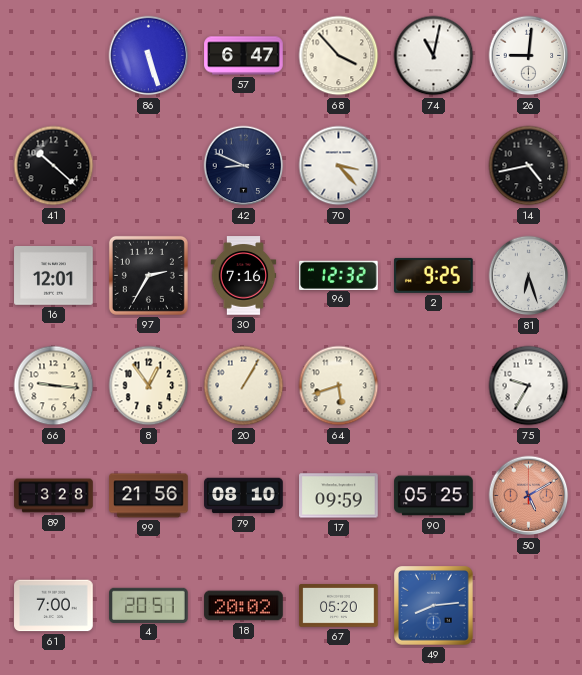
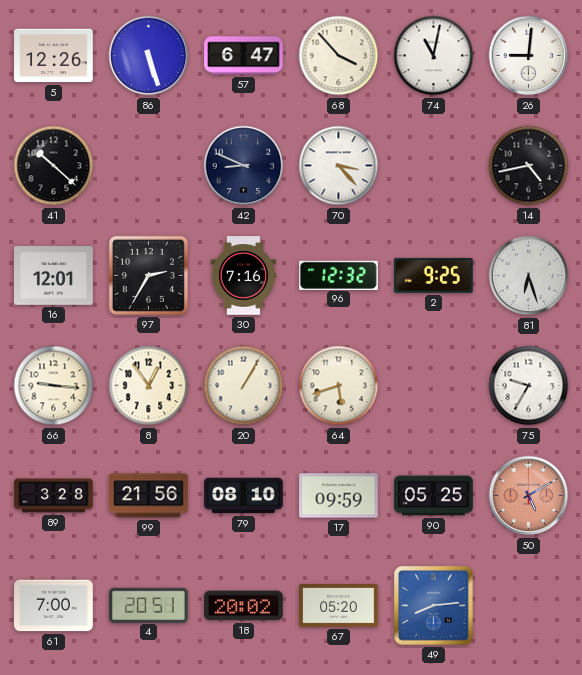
5: none -> 12:26 (54, 56)
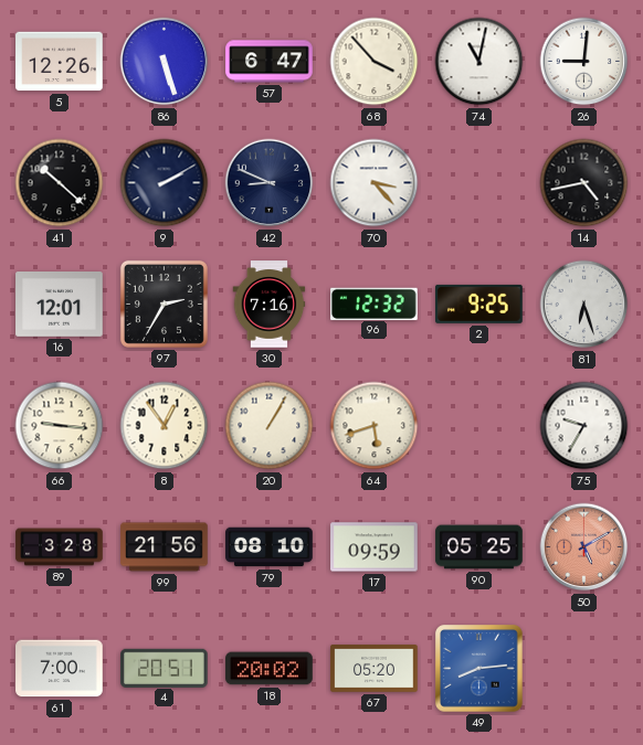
9: none -> 2:10 (165, 183)
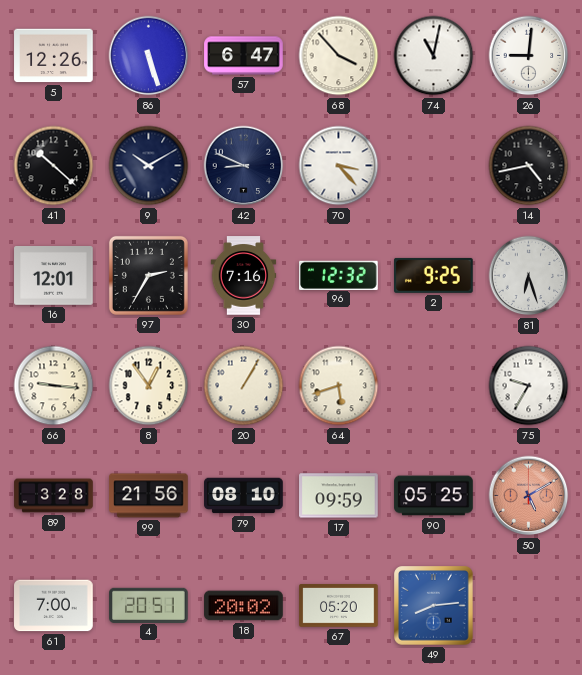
9: 2:10 -> 10:10 (149, 166)
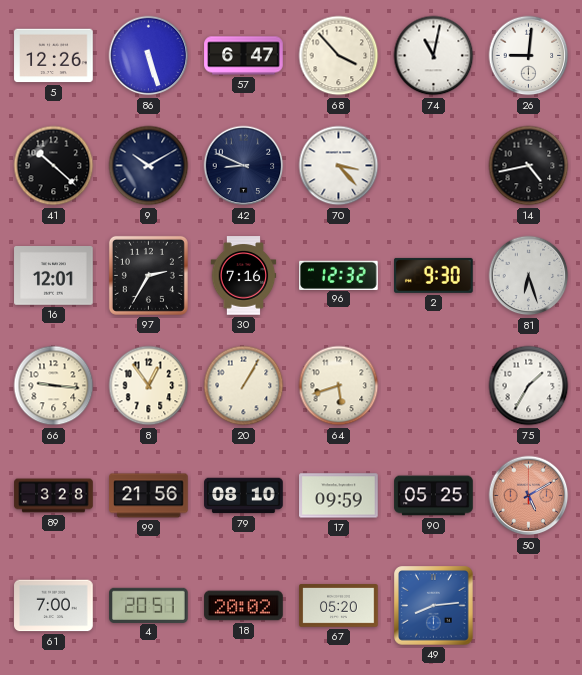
2: 9:25 -> 9:30 (434, 275)
75: 9:35 -> 1:35 (529, 386)
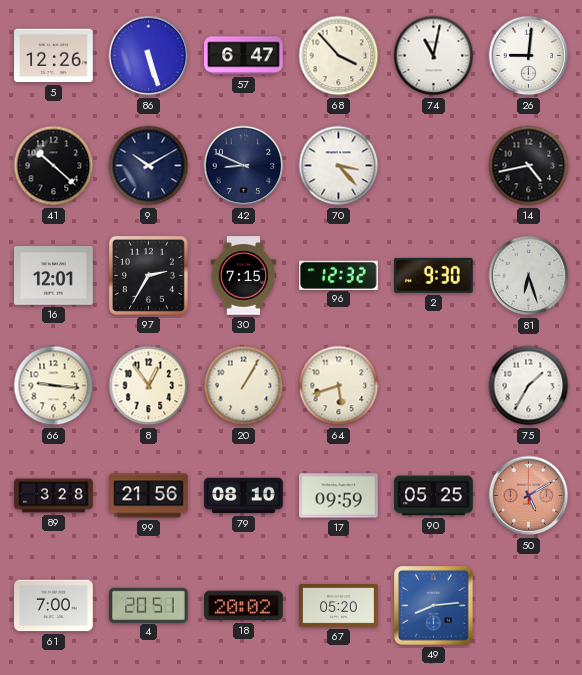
30: 7:16 -> 7:15 (244, 276)
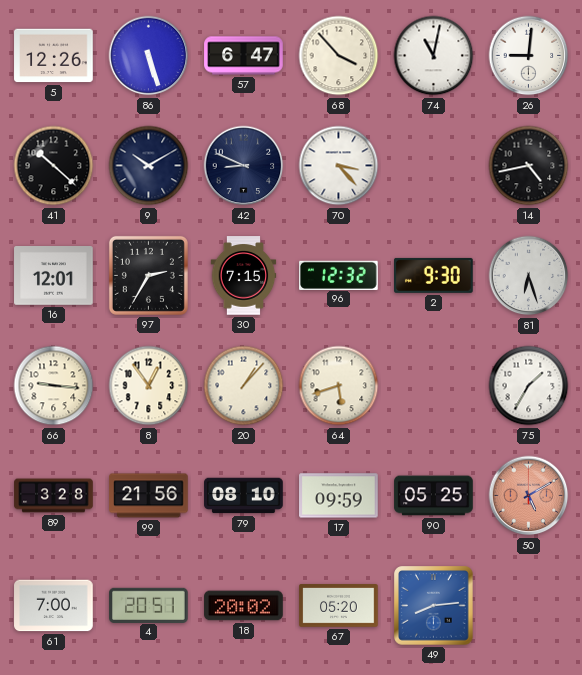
20: 1:05 -> 1:07 (244, 386)
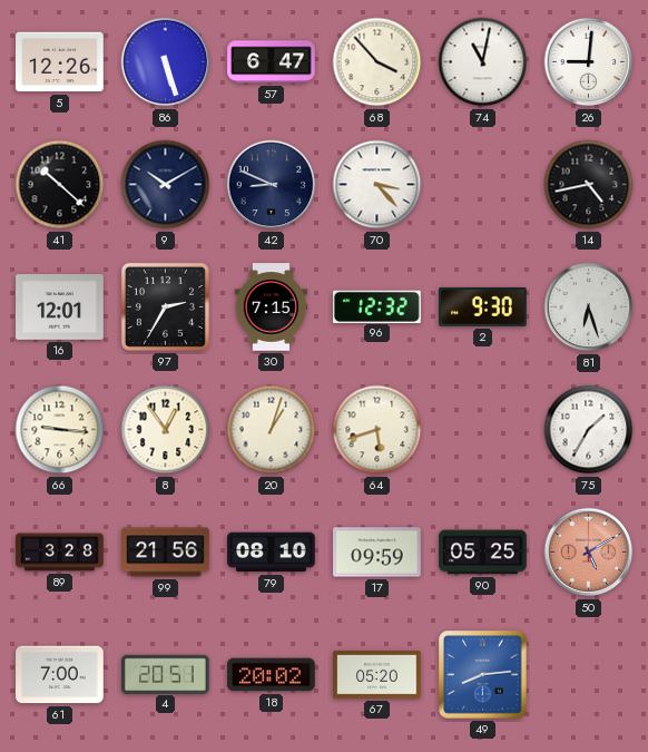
20: 1:07 -> 1:03 (272, 430)
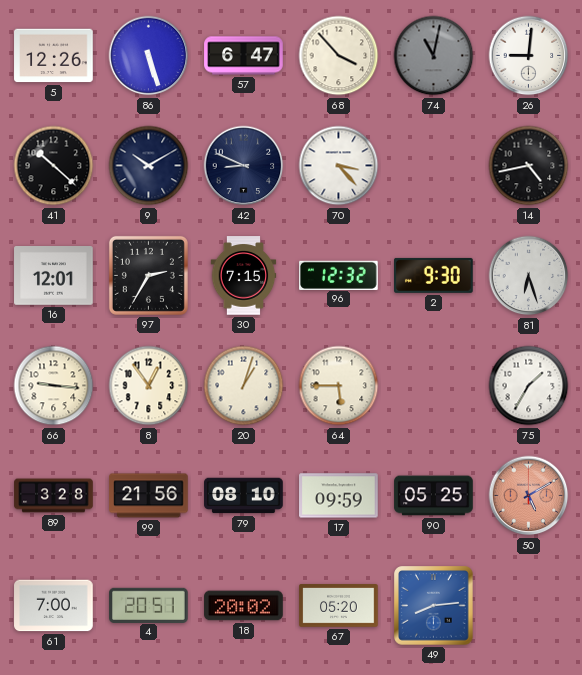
74 dial: white -> grey (434, 56)
64: 5:42 -> 5:45 (339, 386)
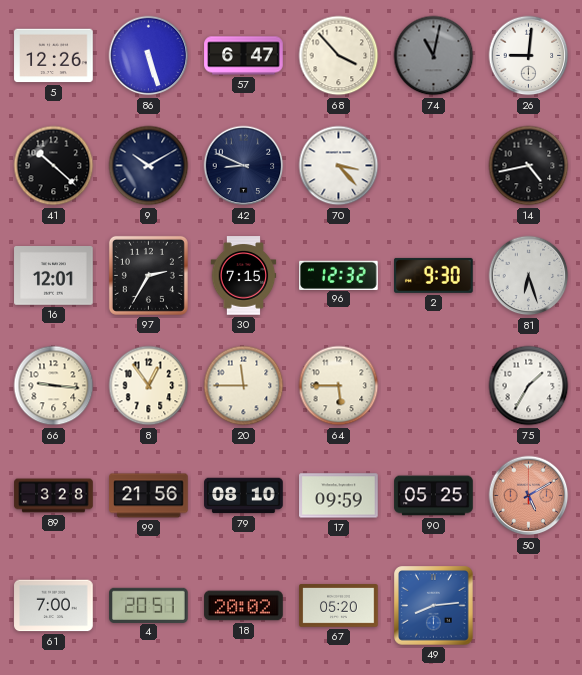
20: 1:03 -> 11:45 (244, 386)
